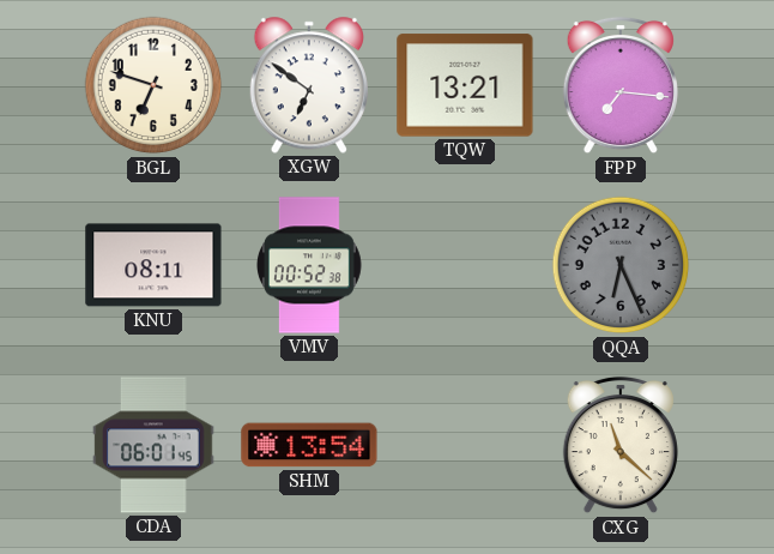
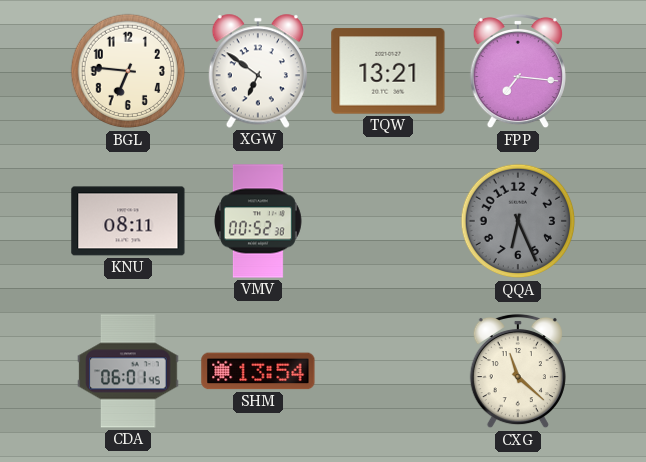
BGL: 6:48 -> 6:46 (128, 71)
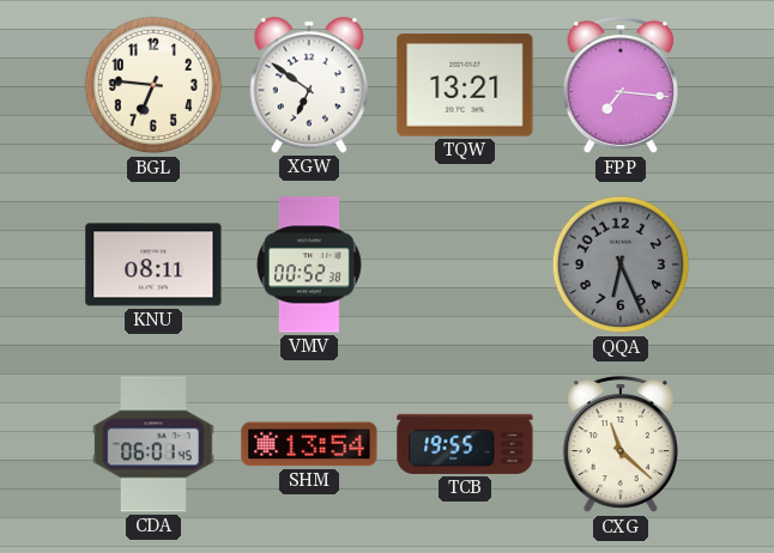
TCB: none -> 19:55 (465, 444)
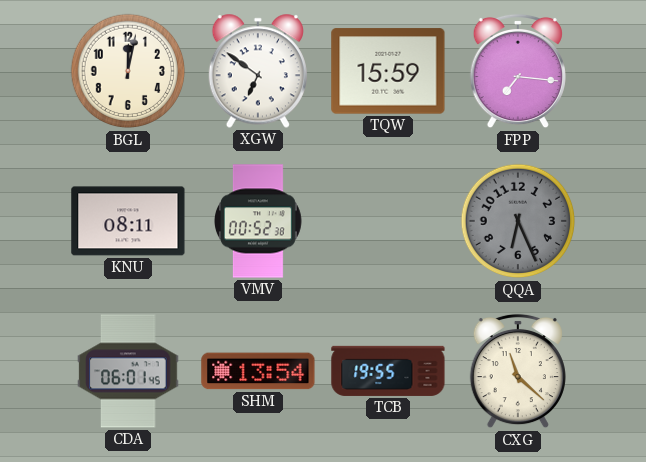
BGL: 6:46 -> 12:02 (128, 71)
TQW: 13:21 -> 15:59 (388, 71)
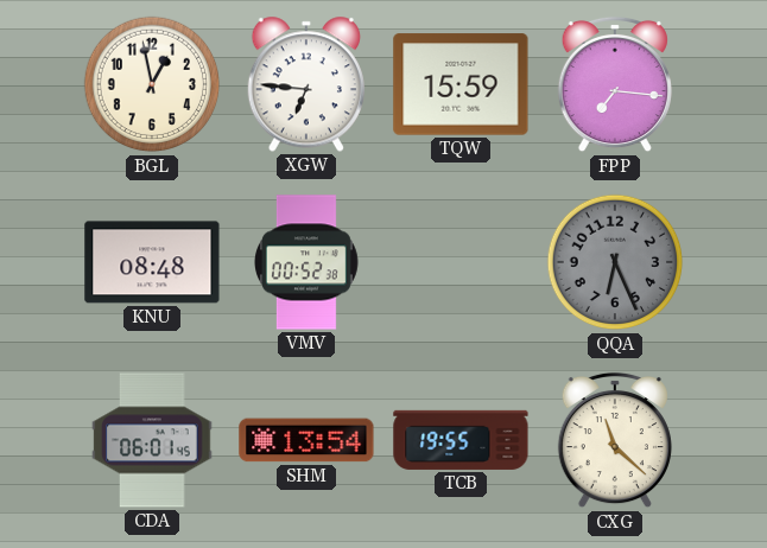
BGL: 12:02 -> 12:58 (152, 84)
XGW: 6:51 -> 6:46 (306, 84)
KNU: 08:11 -> 08:48 (152, 262)
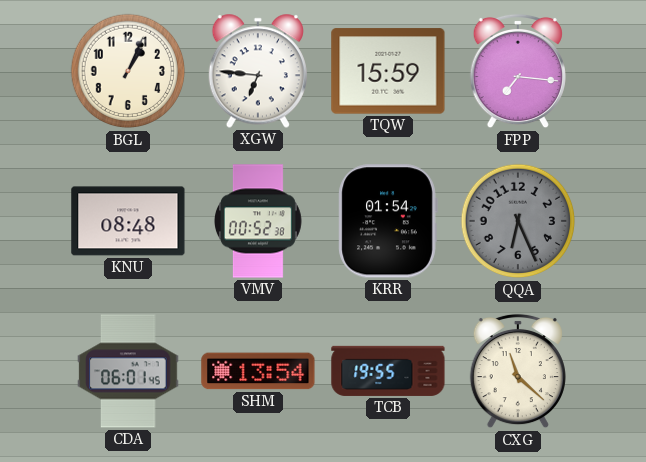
BGL: 12:58 -> 1:04 (128, 71)
KRR: none -> 01:54 (388, 221)
